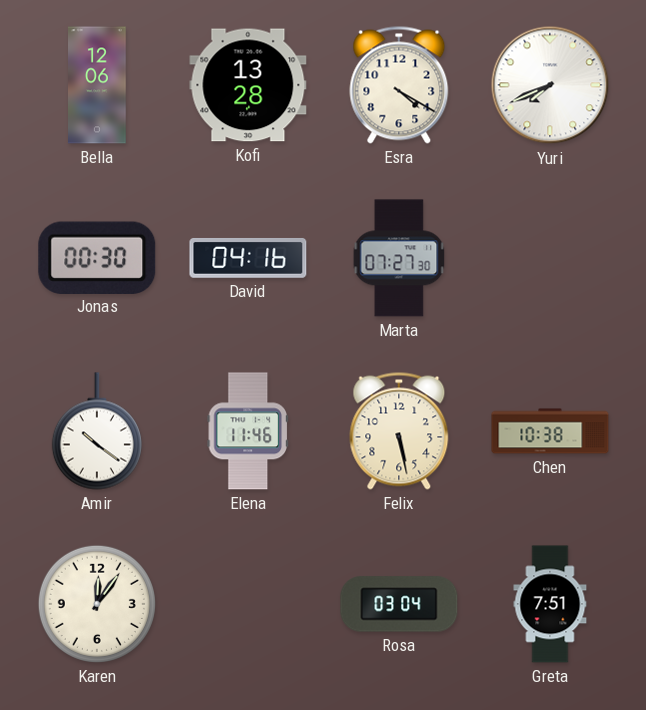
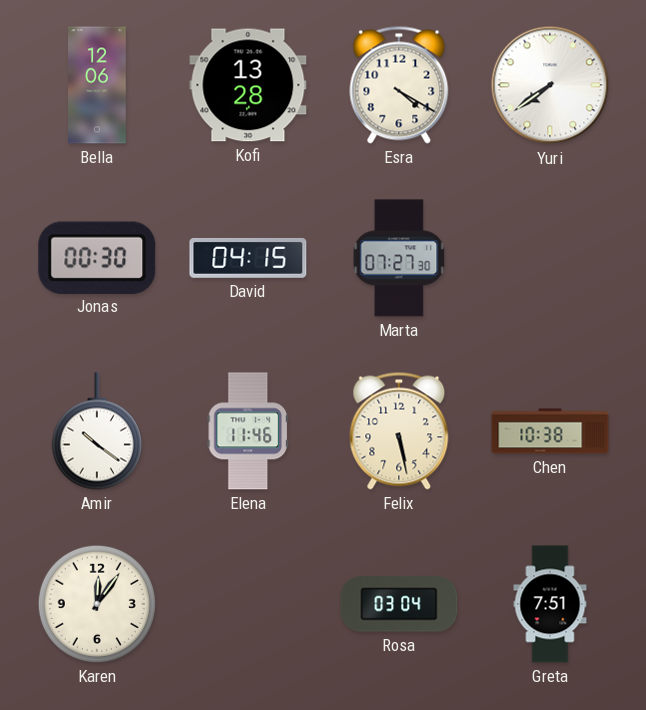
Yuri: 7:41 -> 7:39 (550, 85)
David: 04:16 -> 04:15 (248, 258)
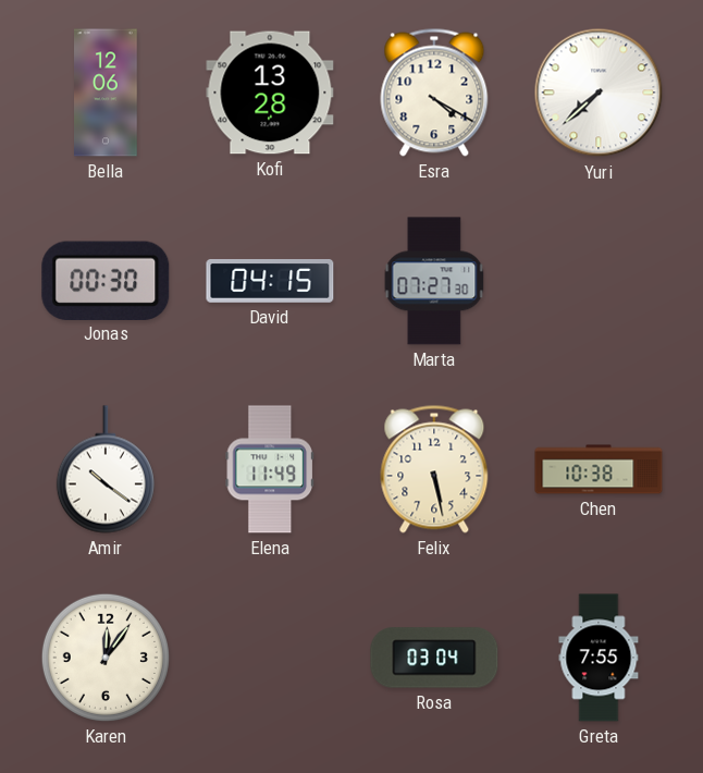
Yuri: 7:39 -> 7:38 (599, 93)
Elena: 11:46 -> 11:49 (269, 469)
Greta: 7:51 -> 7:55 (599, 658)
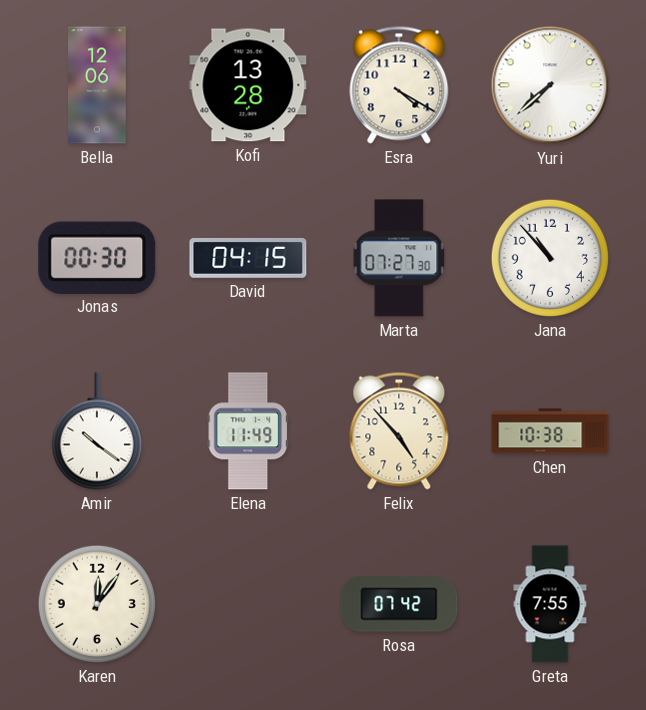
Jana: none -> 10:53 (550, 258)
Felix: 5:28 -> 4:53 (399, 431)
Rosa: 03:04 -> 07:42 (399, 604)
